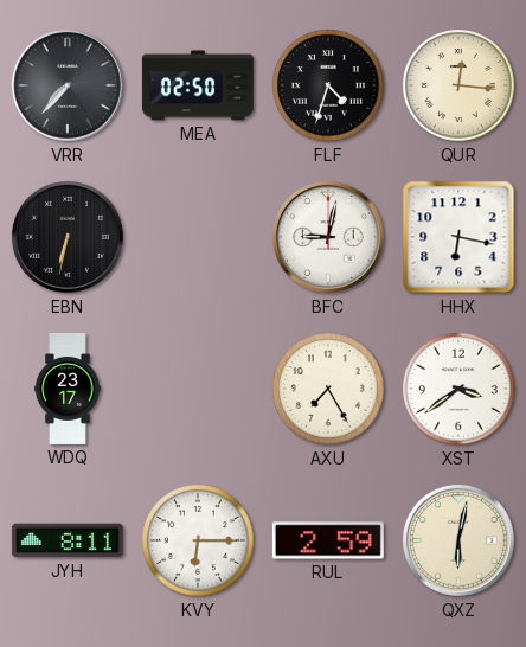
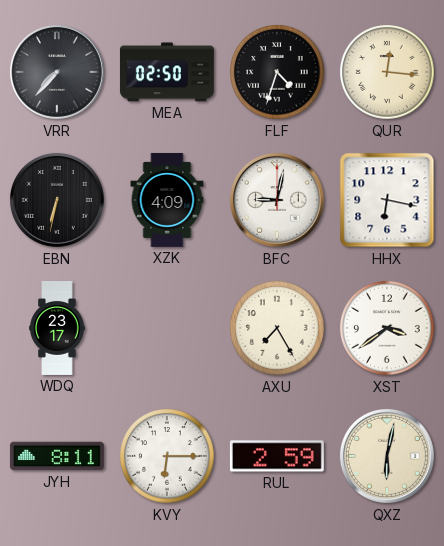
XZK: none -> 4:09 (167, 200)
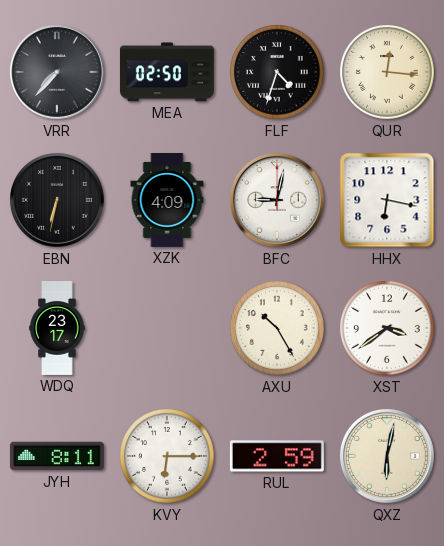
AXU: 7:25 -> 10:25 (277, 328)
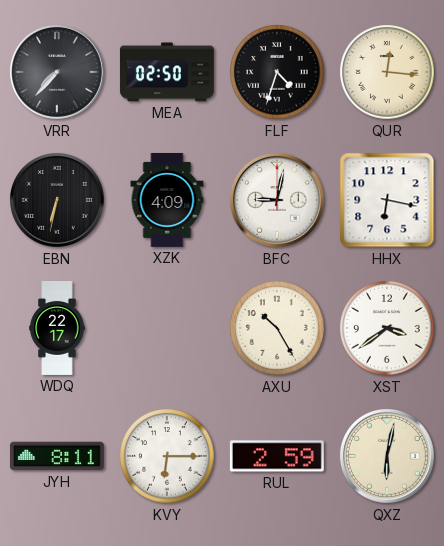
WDQ: 23:17 -> 22:17 (57, 329)
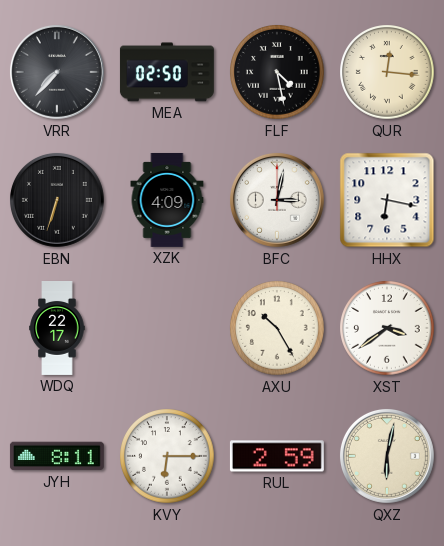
FLF: 4:33 -> 4:28 (277, 72)
EBN: 6:32 -> 6:33 (57, 200)
BFC: 9:02 -> 3:02 (277, 200)
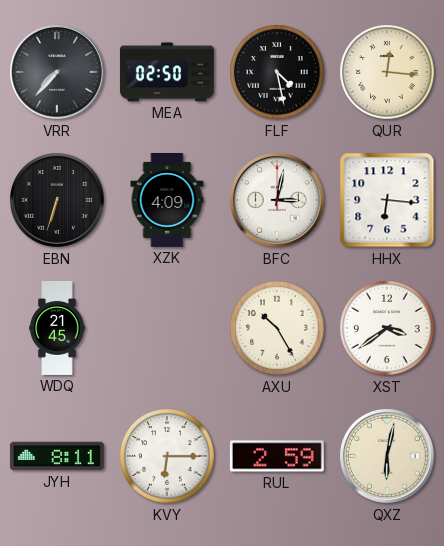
HHX: 6:17 -> 6:16 (387, 200)
WDQ: 22:17 -> 21:45 (57, 329)
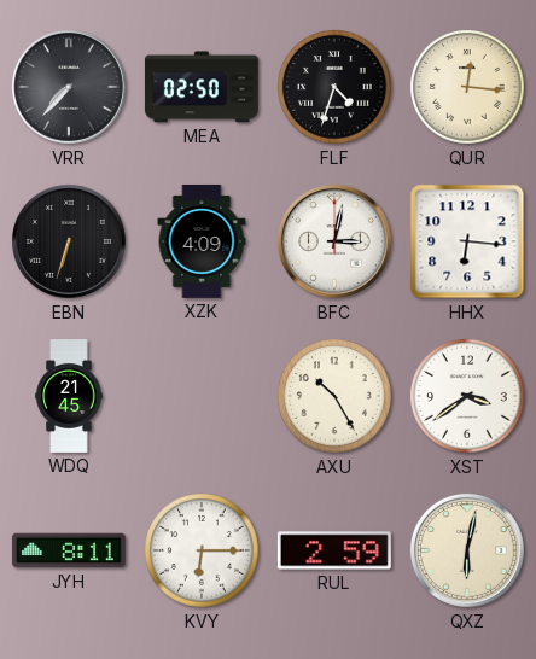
FLF: 4:28 -> 4:33 (334, 87)
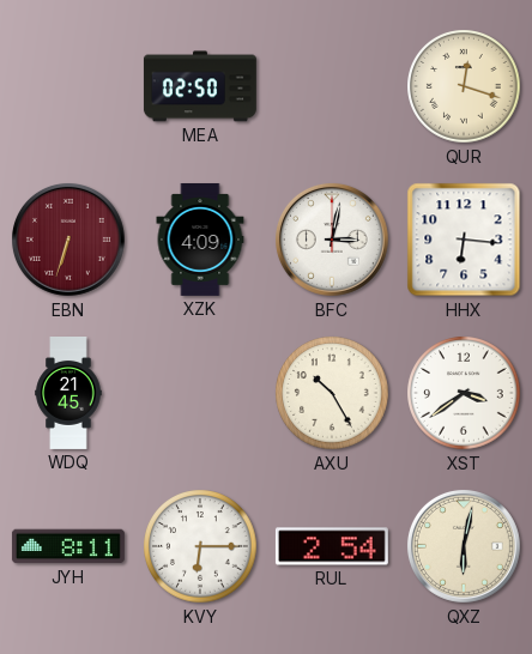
VRR: 7:37 -> none (69, 87)
FLF: 4:33 -> none (334, 87)
QUR: 12:16 -> 12:18 (464, 86)
EBN dial: black -> burgundy (68, 240)
RUL: 2:59 -> 2:54 (332, 546)
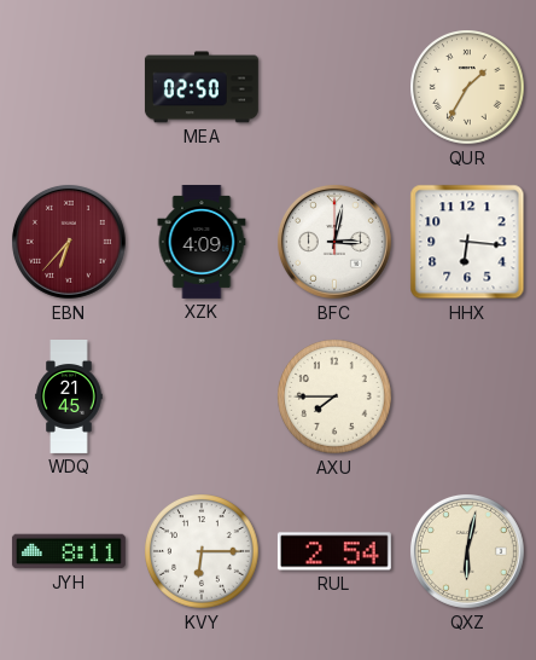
QUR: 12:18 -> 1:35 (467, 87)
EBN: 6:33 -> 6:37 (69, 242)
AXU: 10:25 -> 7:45 (334, 396)
XST: 3:39 -> none (464, 393)
